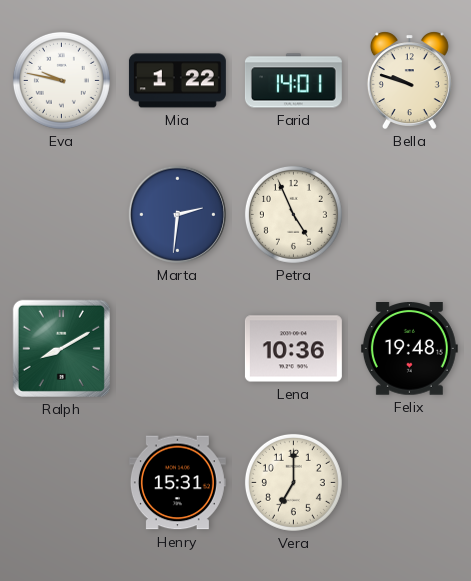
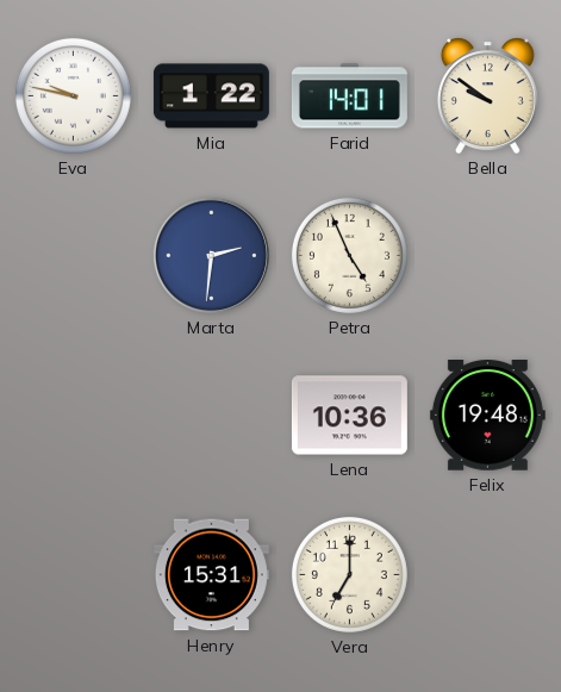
Bella: 9:48 -> 9:51 (487, 95)
Ralph: 8:10 -> none (61, 348)
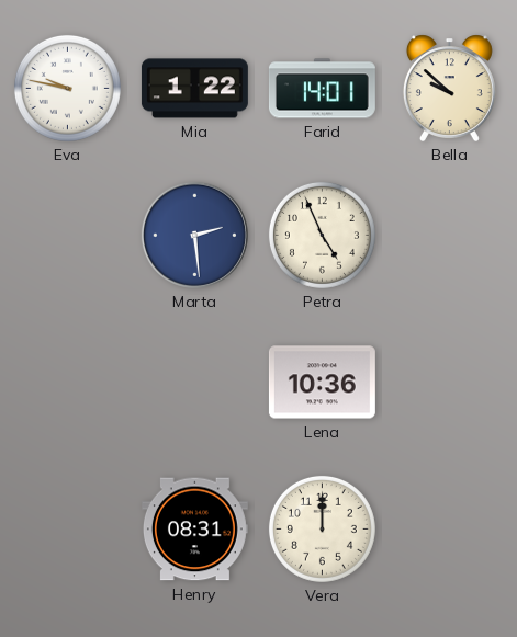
Bella: 9:51 -> 9:52 (449, 88)
Marta: 2:31 -> 2:29 (194, 235)
Felix: 19:48 -> none (487, 416)
Henry: 15:31 -> 08:31 (194, 530)
Vera: 7:00 -> 12:00 (322, 528)
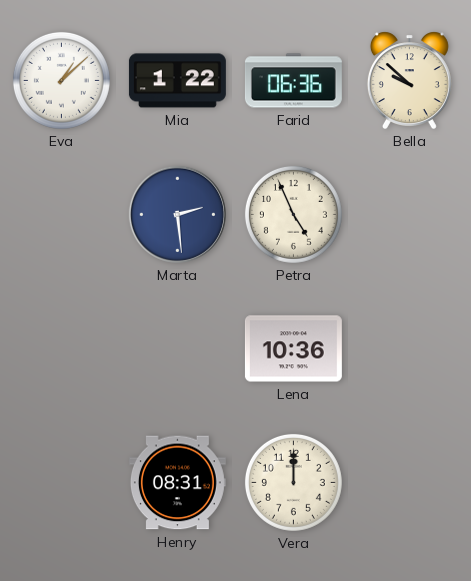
Eva: 9:47 -> 1:08 (61, 80)
Farid: 14:01 -> 06:36 (293, 81)
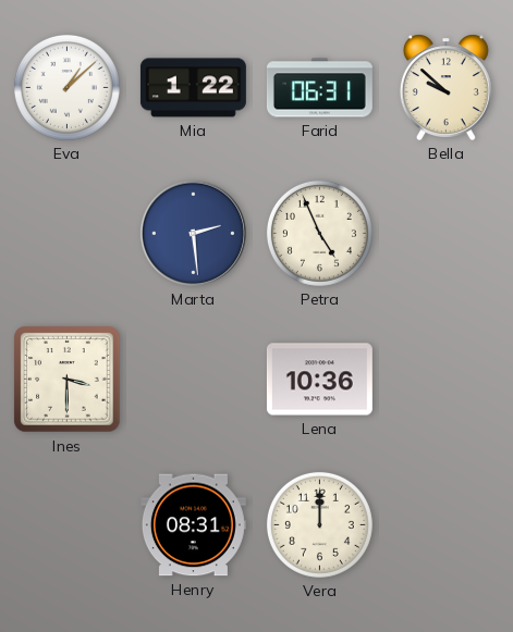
Farid: 06:36 -> 06:31 (319, 88)
Ines: none -> 3:30 (68, 380)
